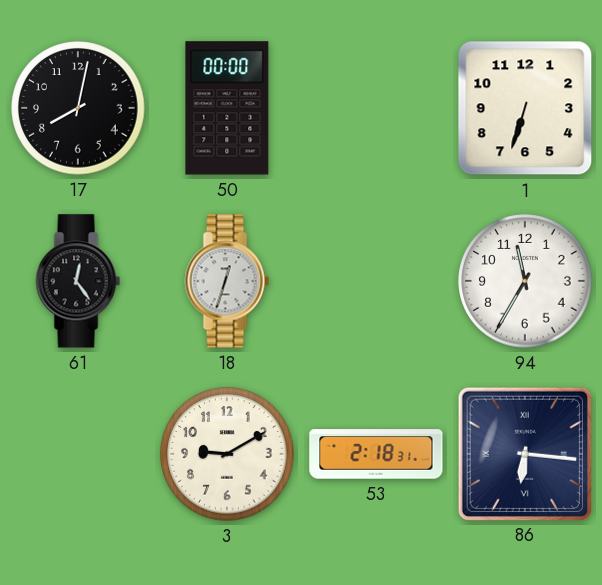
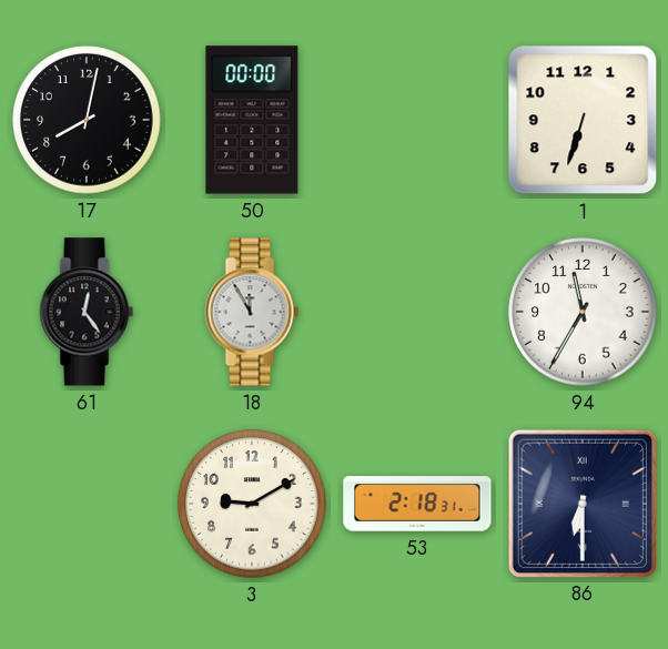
18: 12:33 -> 11:55 (252, 312)
86: 6:16 -> 6:30 (581, 503)
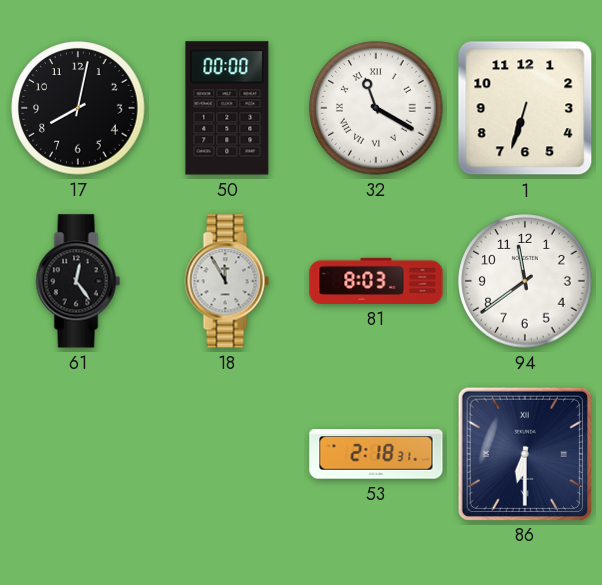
32: none -> 11:20 (376, 108)
81: none -> 8:03 (376, 281)
94: 11:35 -> 11:39 (525, 281)
3: 9:10 -> none (252, 504)
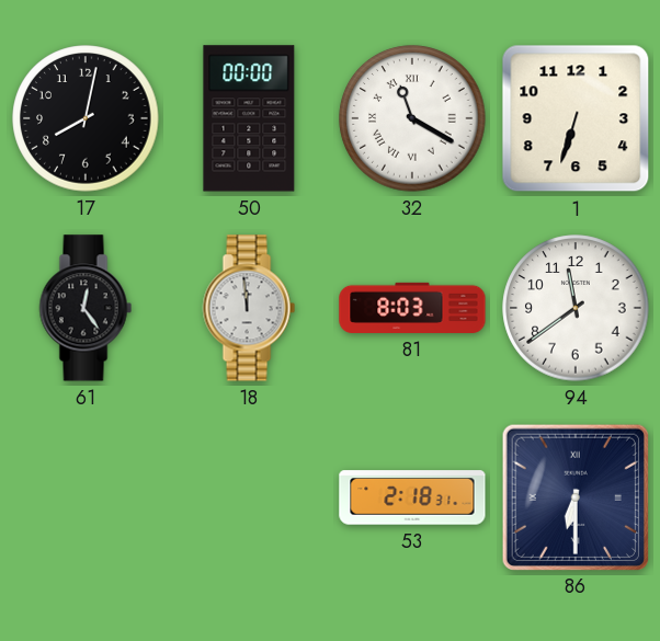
18: 11:55 -> 11:59 (249, 308)
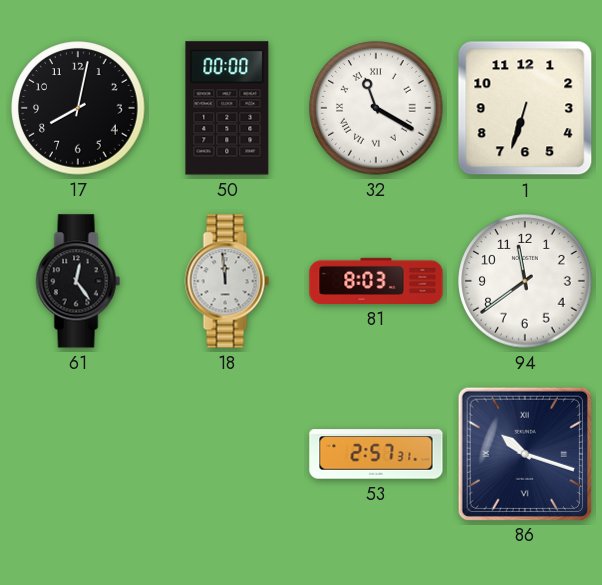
53: 2:18 -> 2:57 (376, 454)
86: 6:30 -> 10:18 (524, 453)
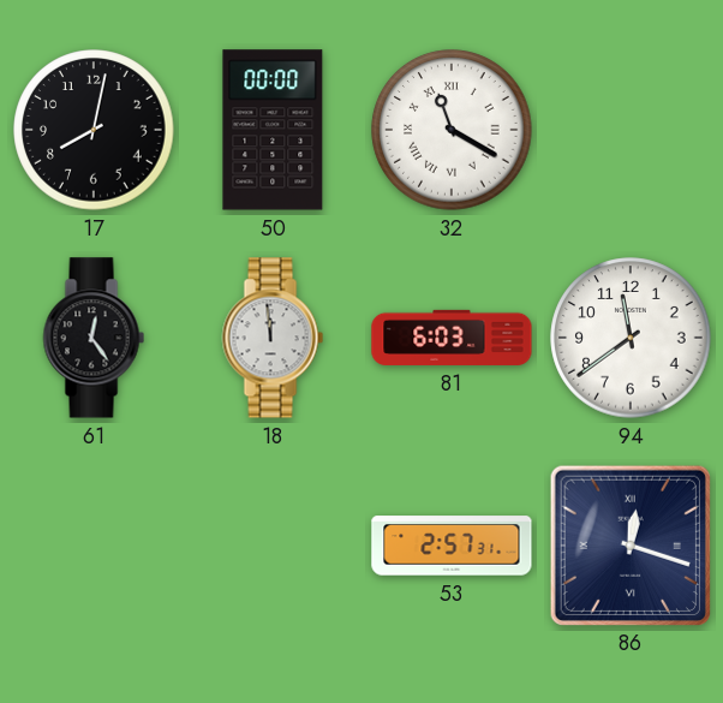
1: 6:33 -> none (525, 108)
81: 8:03 -> 6:03 (452, 338)
86: 10:18 -> 12:18 (629, 544)
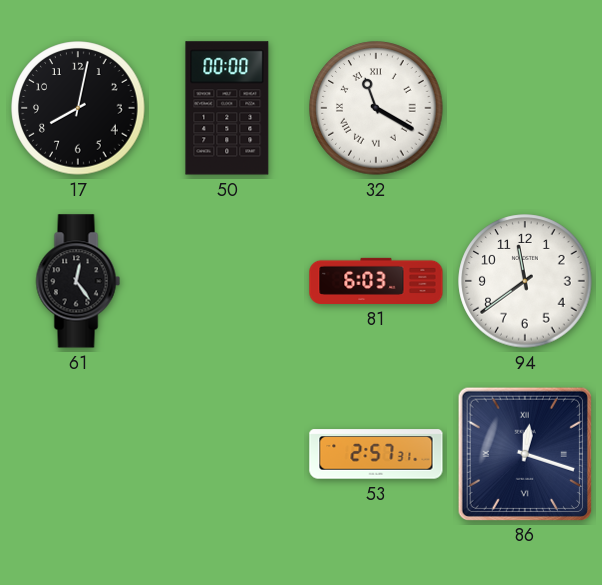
18: 11:59 -> none (273, 338)
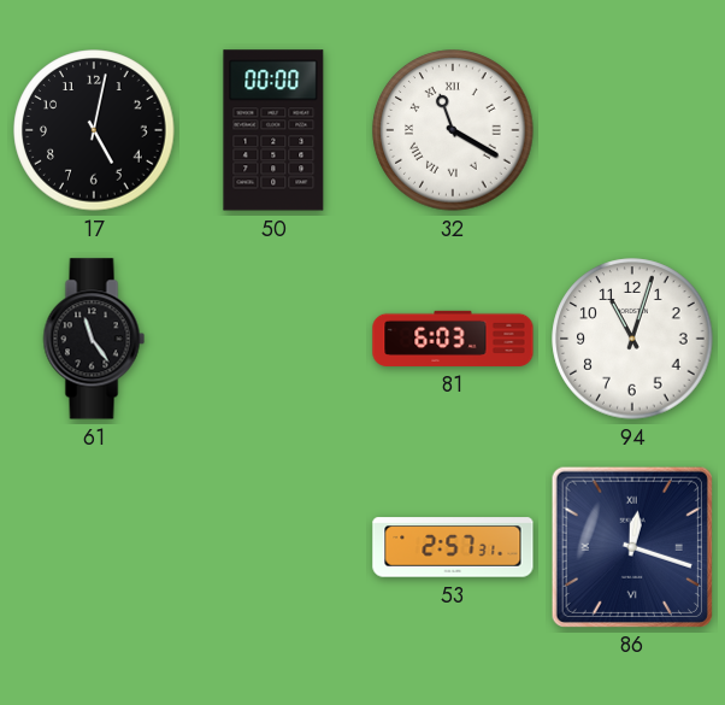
17: 8:02 -> 5:02 (94, 130)
61: 12:24 -> 11:24 (94, 339)
94: 11:39 -> 11:03 (632, 339)
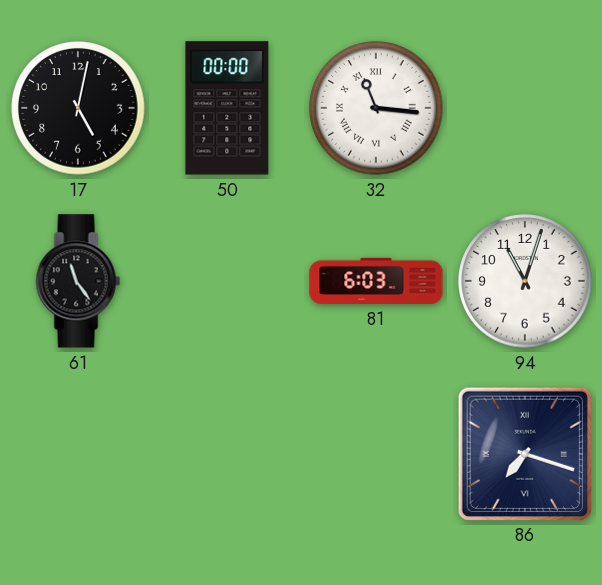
32: 11:20 -> 11:16 (376, 108)
53: 2:57 -> none (453, 547)
86: 12:18 -> 7:18 (524, 453)
